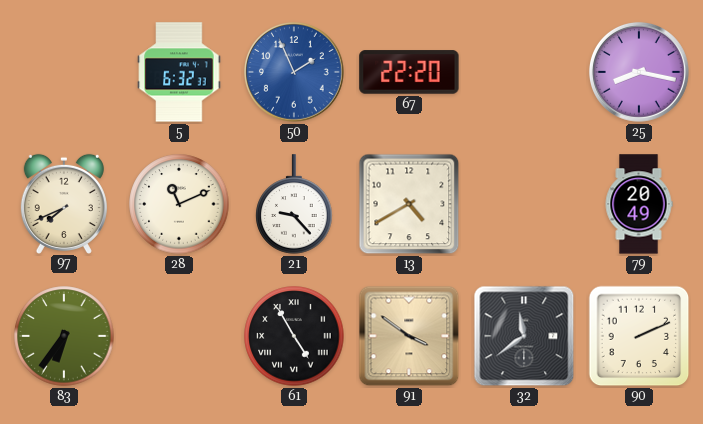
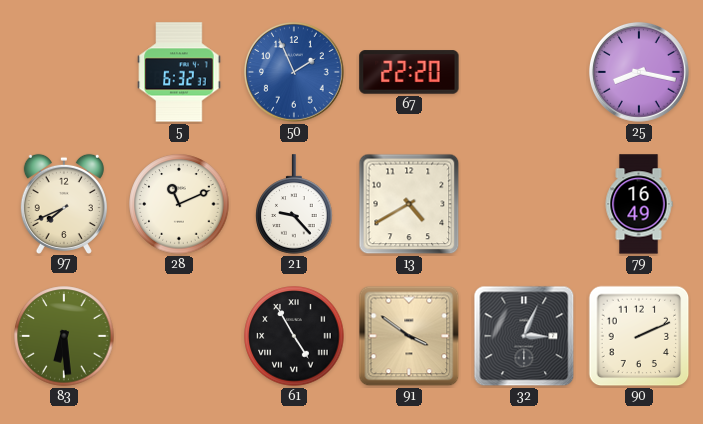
79: 20:49 -> 16:49 (639, 204)
83: 6:36 -> 6:29 (64, 336)
32: 11:39 -> 3:04 (524, 336)
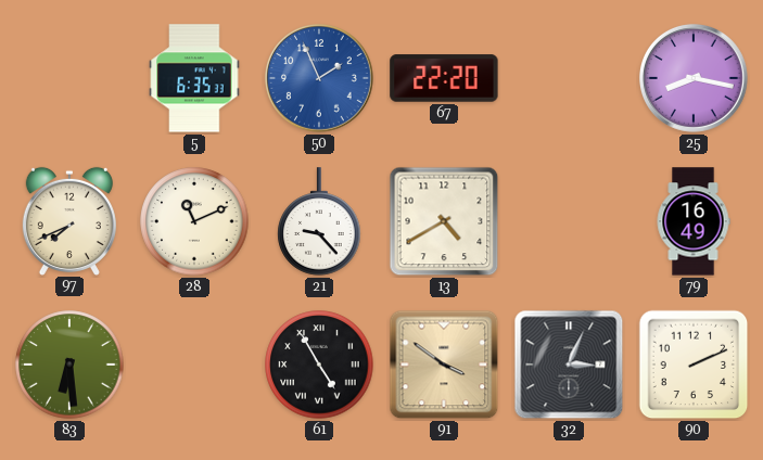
5: 6:32 -> 6:35 (194, 78)
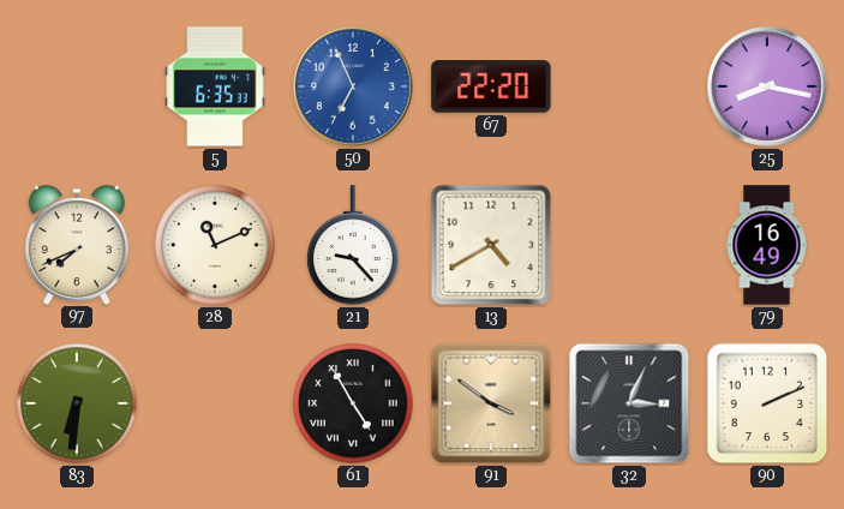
50: 1:56 -> 6:56 (353, 86)
83: 6:29 -> 6:31 (77, 403)
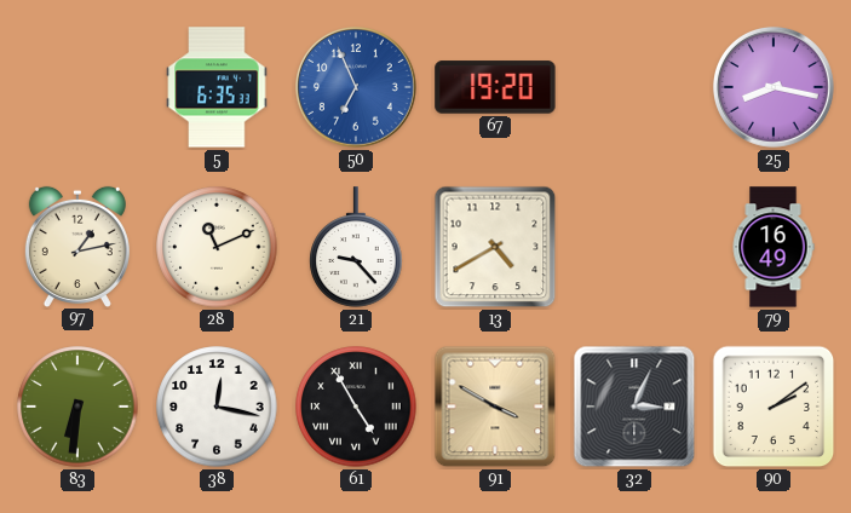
67: 22:20 -> 19:20 (495, 87)
97: 7:41 -> 1:13 (77, 246)
38: none -> 12:17 (217, 407)
91: 3:51 -> 3:50 (495, 407)
90: 2:11 -> 2:09 (774, 407)
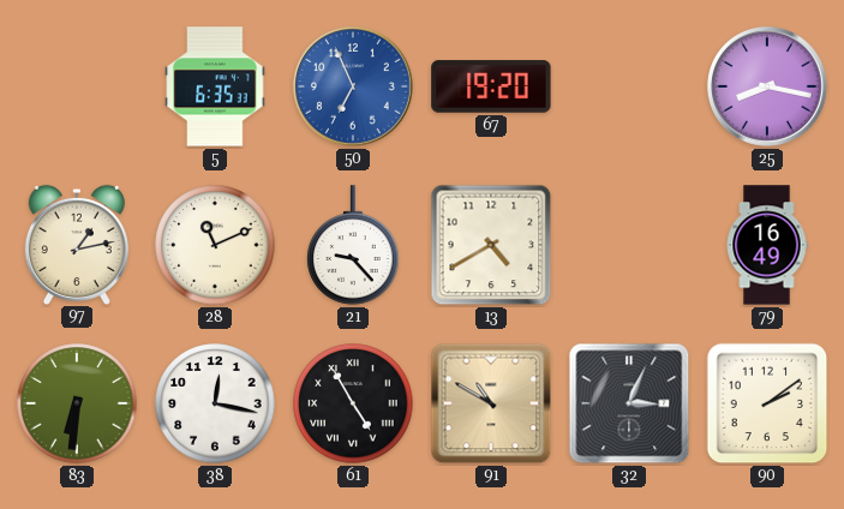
91: 3:50 -> 10:50 (491, 403)
